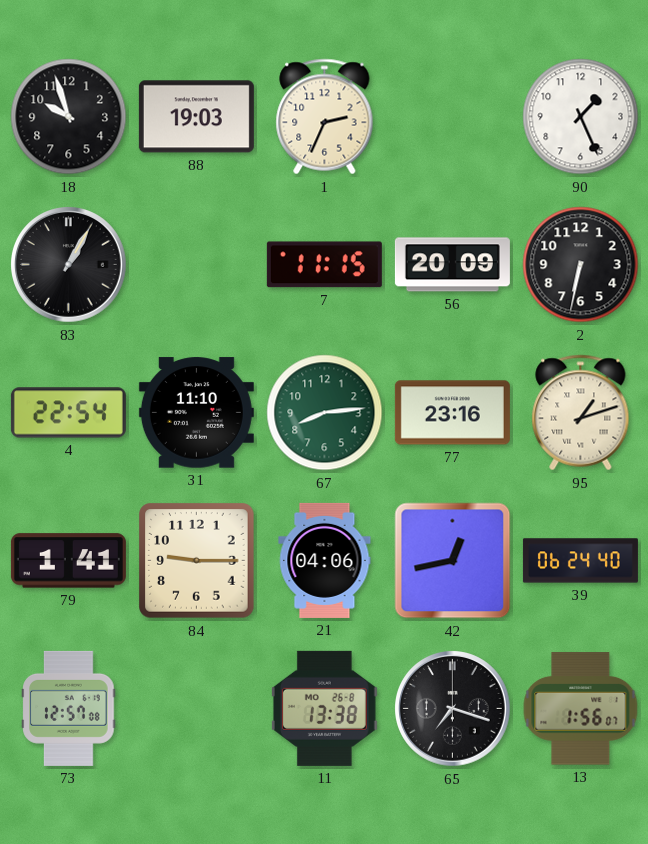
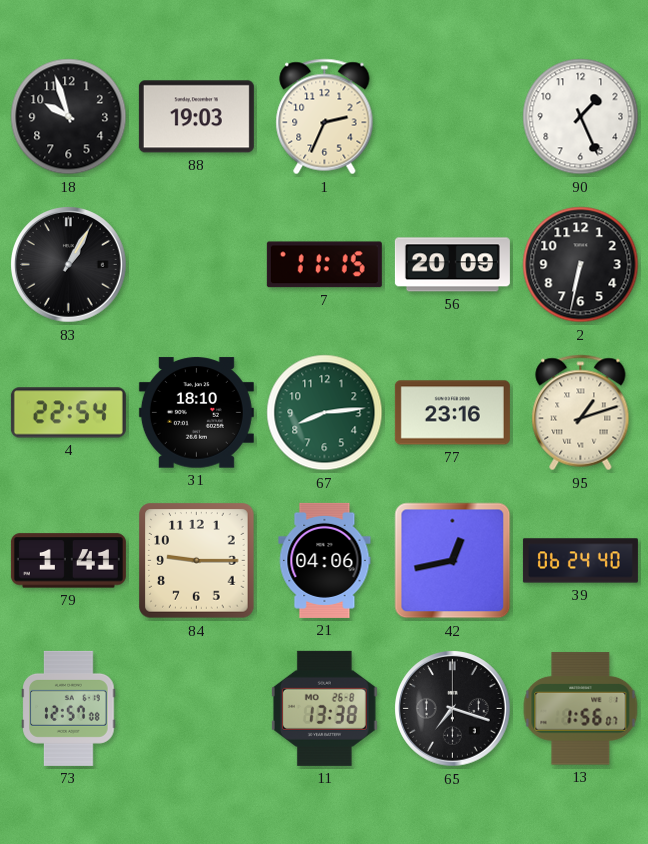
31: 11:10 -> 18:10 (196, 413)
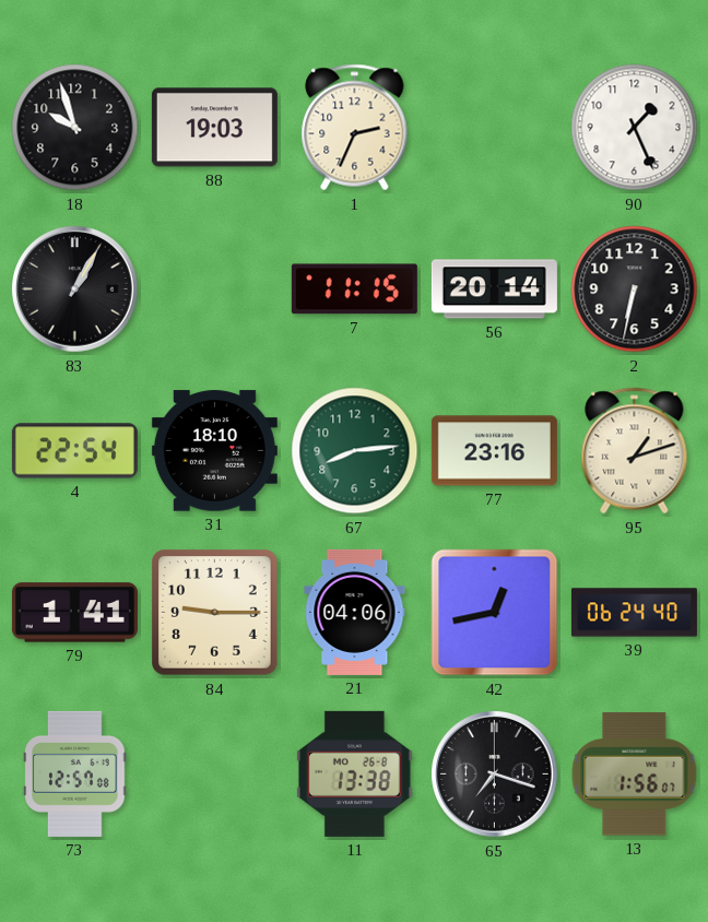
56: 20:09 -> 20:14 (494, 289)
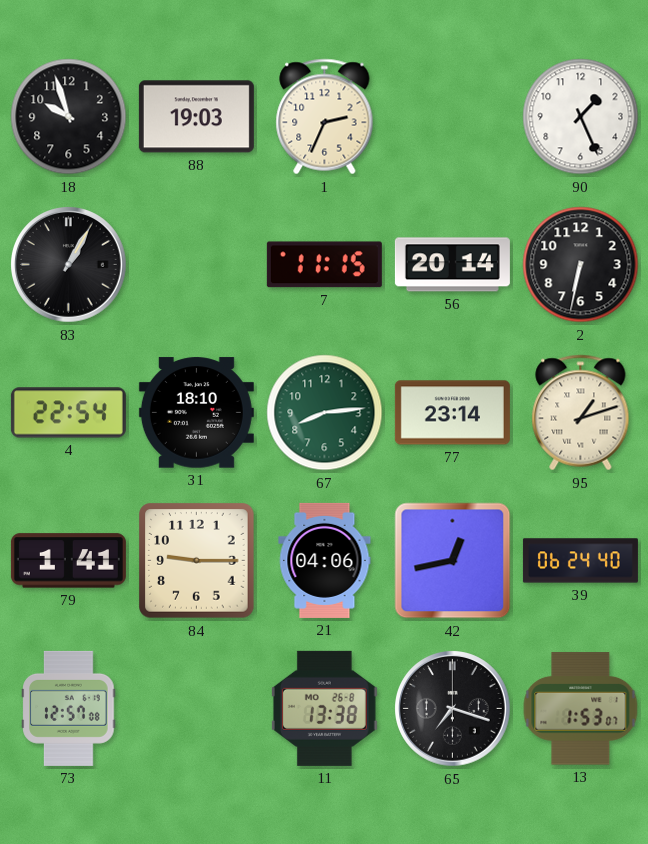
77: 23:16 -> 23:14 (452, 413)
13: 1:56 -> 1:53 (581, 709)
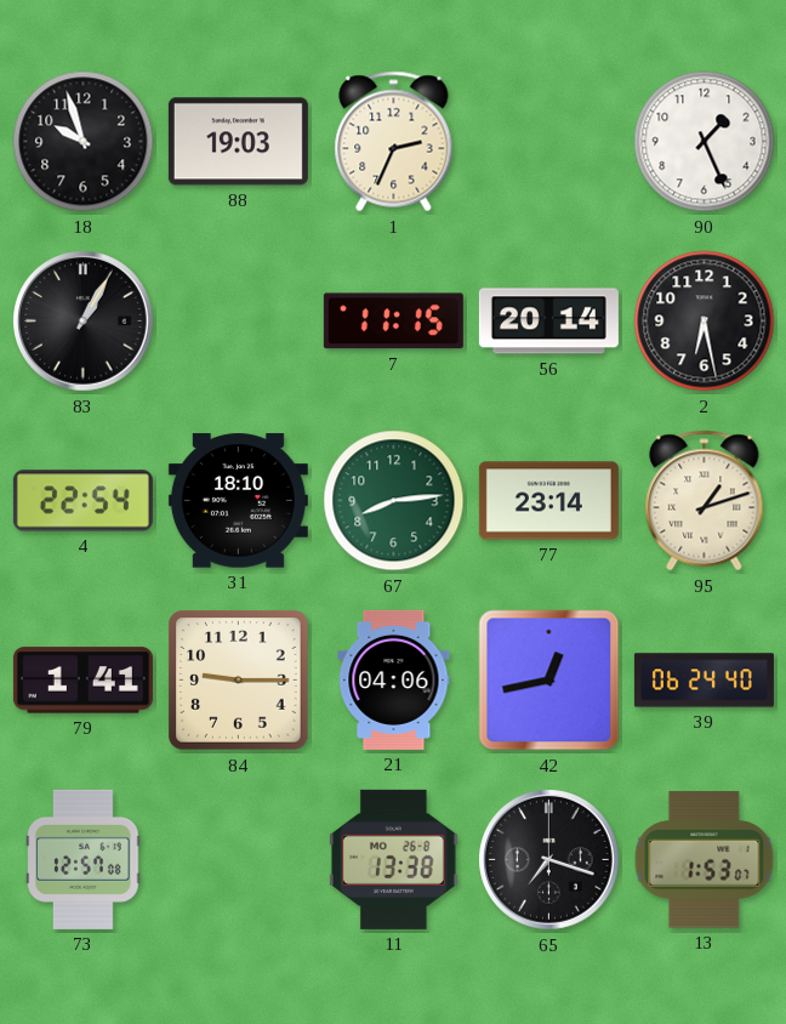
2: 6:32 -> 6:28 (705, 322)
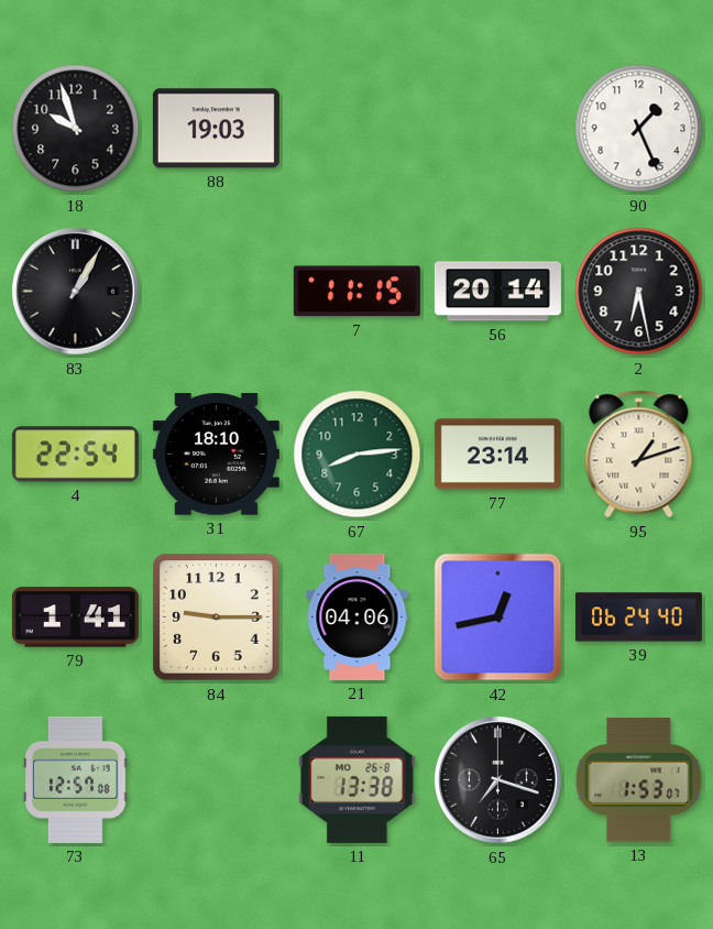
1: 2:34 -> none (394, 142)
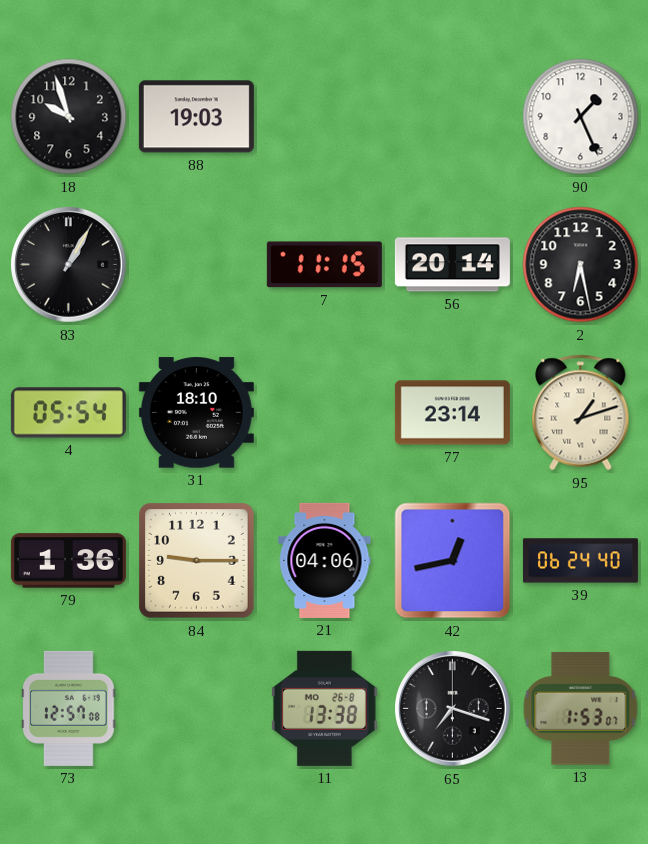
4: 22:54 -> 05:54 (68, 413)
67: 8:14 -> none (358, 455)
79: 1:41 -> 1:36 (68, 561)
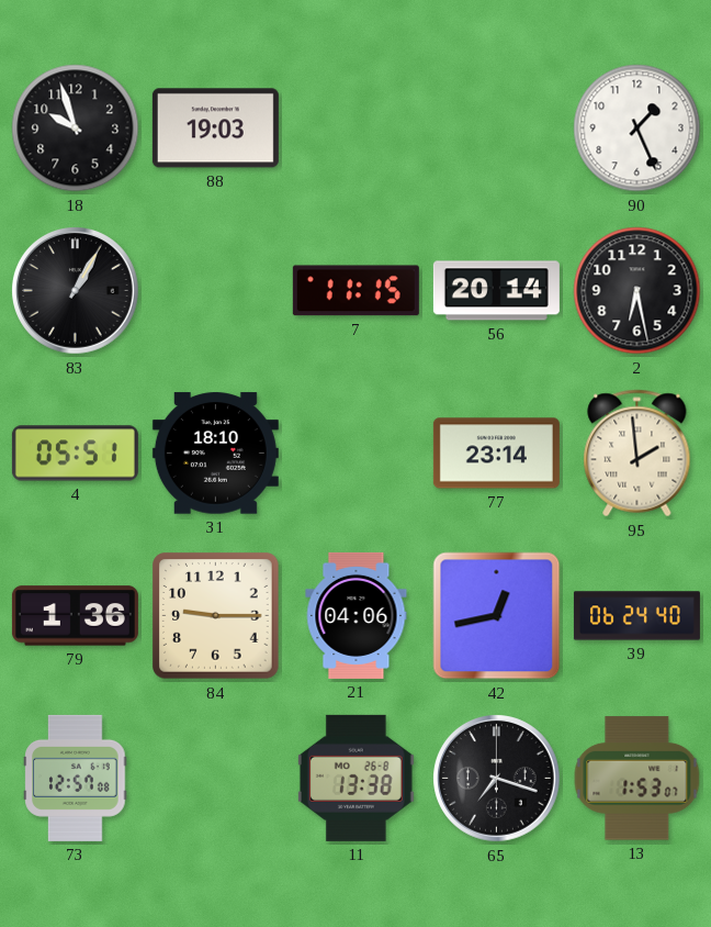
4: 05:54 -> 05:51 (75, 454)
95: 1:12 -> 1:59 (637, 454)
